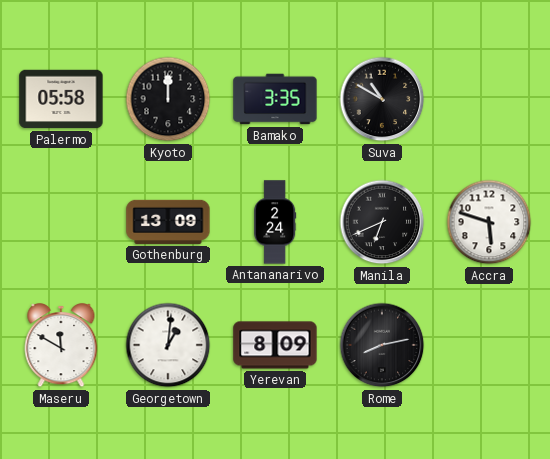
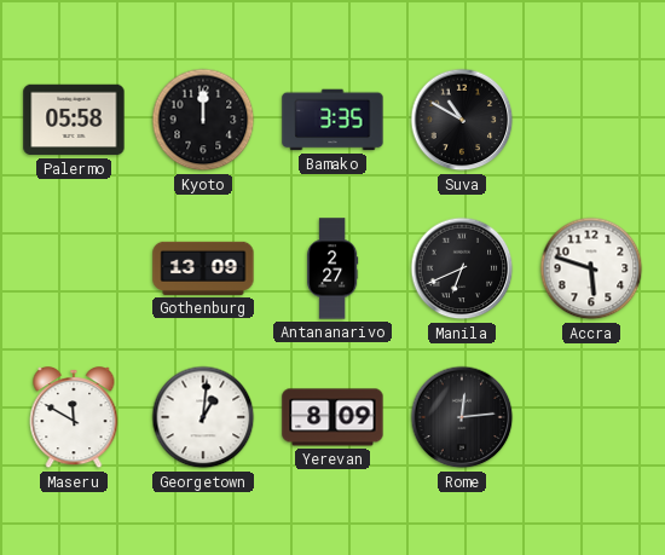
Antananarivo: 2:24 -> 2:27 (332, 268)
Rome: 8:13 -> 12:14 (462, 417)
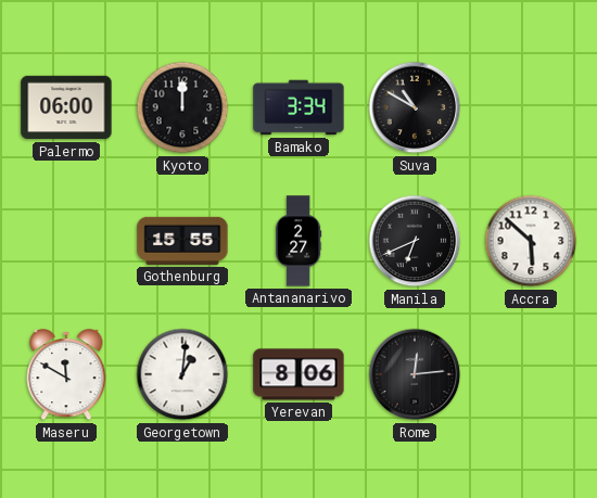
Palermo: 05:58 -> 06:00 (66, 107)
Bamako: 3:35 -> 3:34 (298, 107)
Gothenburg: 13:09 -> 15:55 (182, 241)
Accra: 5:48 -> 5:52 (531, 241)
Yerevan: 8:09 -> 8:06 (298, 374)
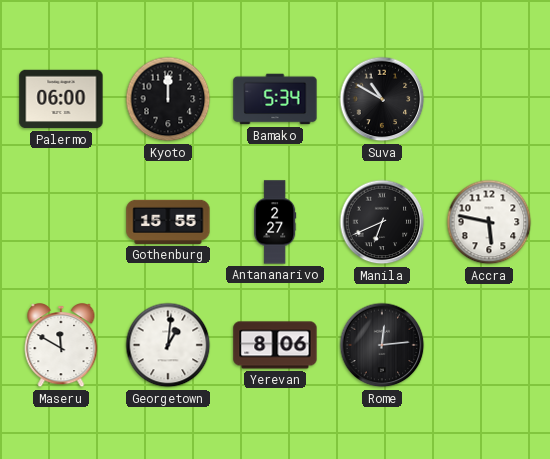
Bamako: 3:34 -> 5:34 (275, 99)
Accra: 5:52 -> 5:47 (489, 222)
